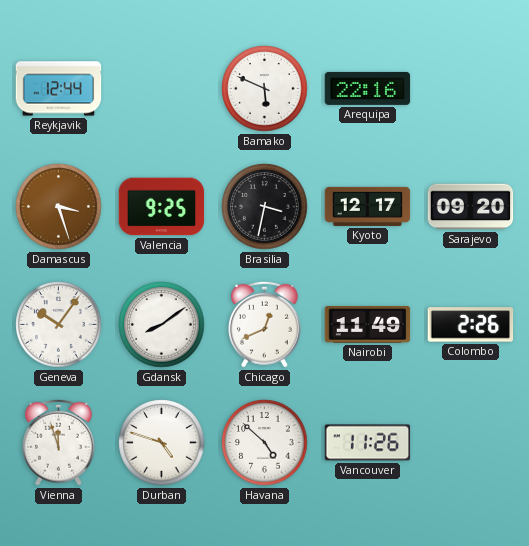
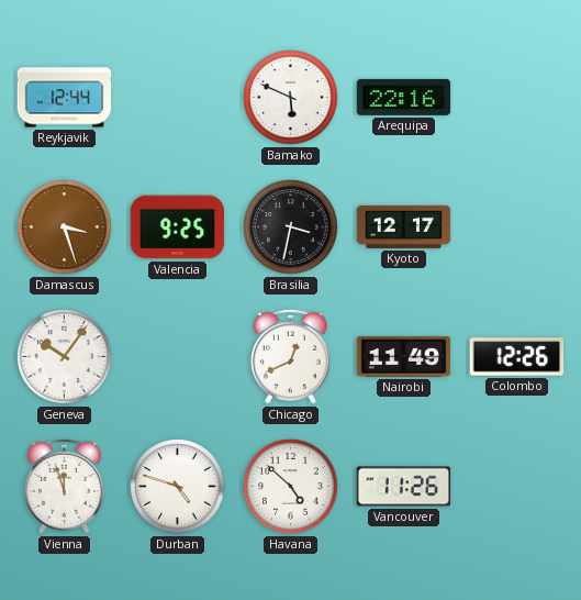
Sarajevo: 09:20 -> none (471, 207)
Gdansk: 8:09 -> none (162, 325)
Colombo: 2:26 -> 12:26 (517, 357)
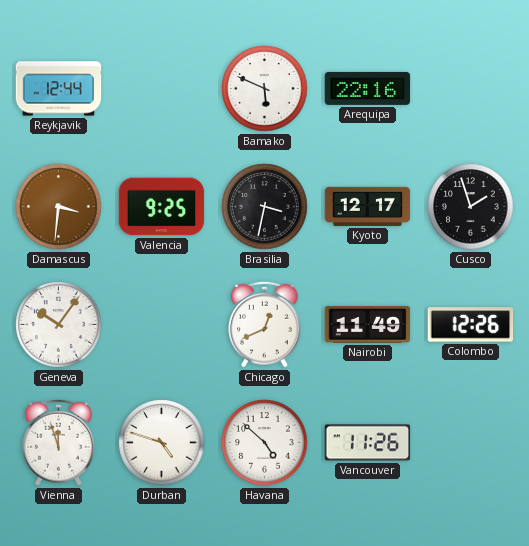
Damascus: 3:27 -> 3:31 (59, 207)
Cusco: none -> 1:57 (471, 207)
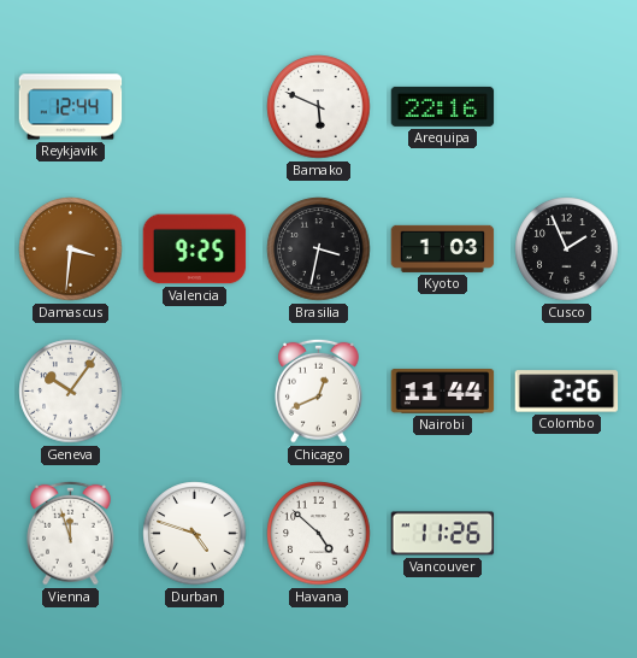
Kyoto: 12:17 -> 1:03 (443, 248)
Cusco: 1:57 -> 1:56 (567, 249)
Nairobi: 11:49 -> 11:44 (443, 392)
Colombo: 12:26 -> 2:26 (567, 392)
